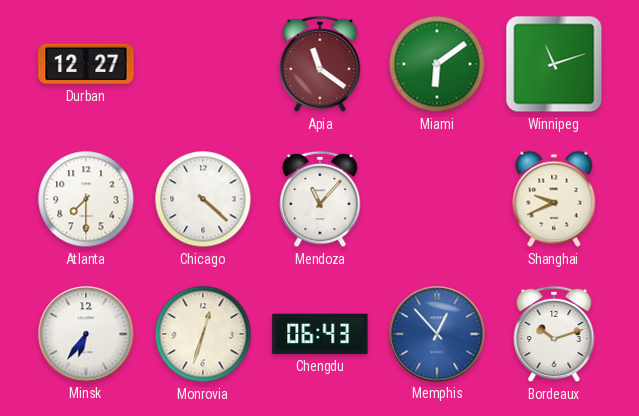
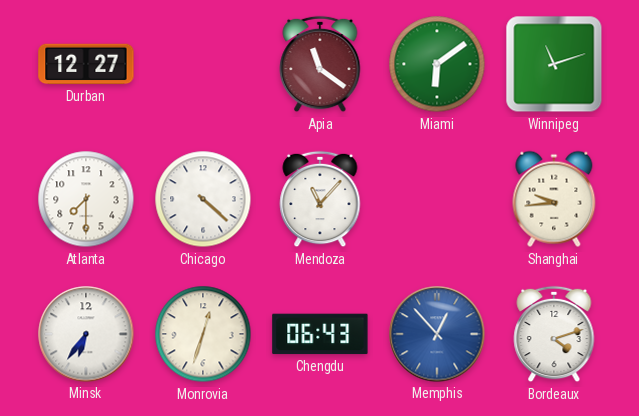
Shanghai: 9:41 -> 9:44 (554, 199)
Bordeaux: 10:12 -> 4:12 (554, 334)
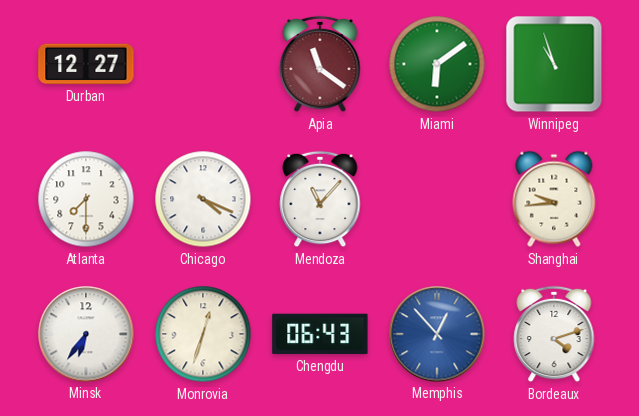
Winnipeg: 11:12 -> 10:57 (554, 64)
Chicago: 4:22 -> 4:19 (203, 199)
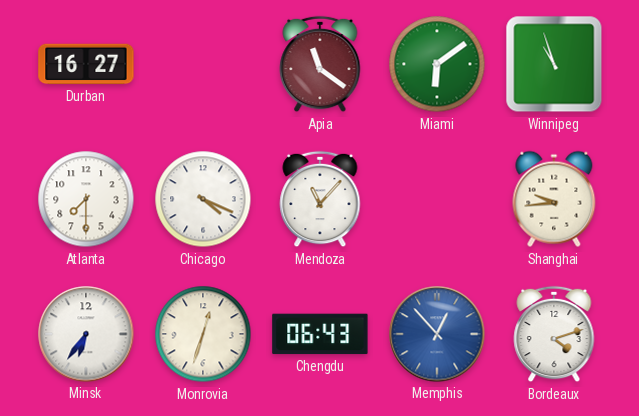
Durban: 12:27 -> 16:27 (86, 64)
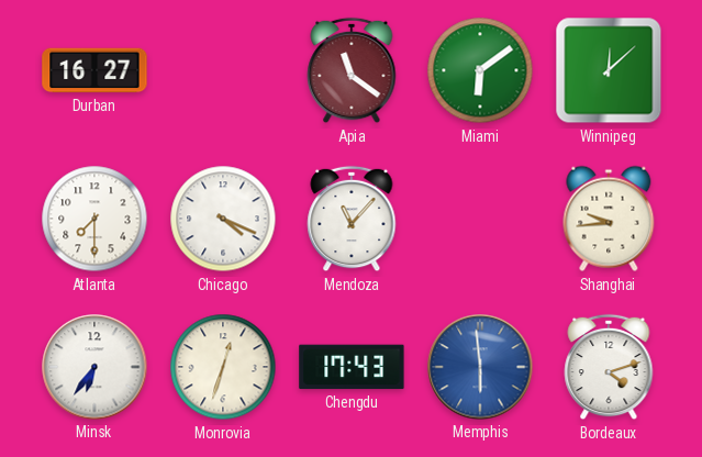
Winnipeg: 10:57 -> 12:08 (609, 70)
Chengdu: 06:43 -> 17:43 (352, 367)
Memphis: 12:53 -> 5:59 (480, 367)
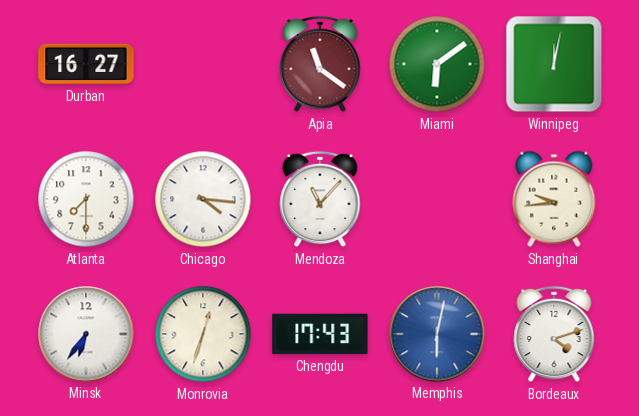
Winnipeg: 12:08 -> 12:02 (554, 64)
Chicago: 4:19 -> 4:16 (203, 199)
Memphis: 5:59 -> 6:02 (437, 334)
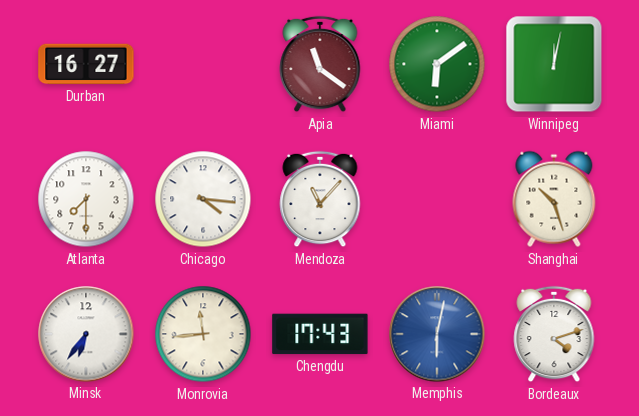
Shanghai: 9:44 -> 10:27 (554, 199)
Monrovia: 12:33 -> 11:44 (203, 334)
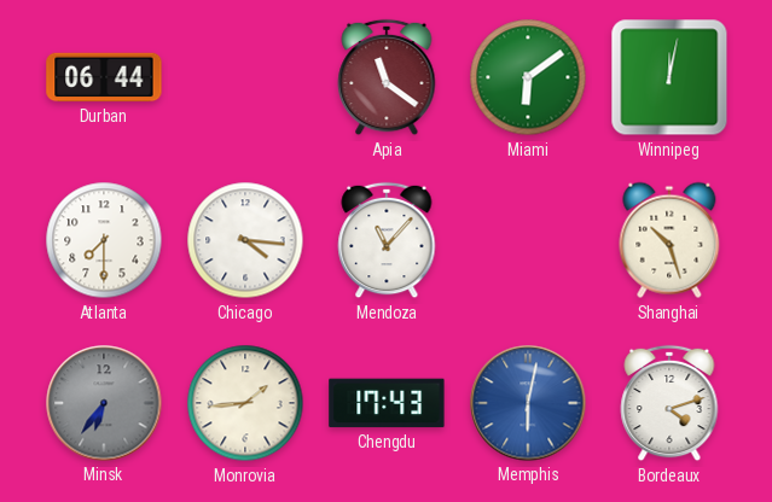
Durban: 16:27 -> 06:44 (104, 77)
Minsk dial: white -> grey (104, 403)
Monrovia: 11:44 -> 1:44 (245, 403)
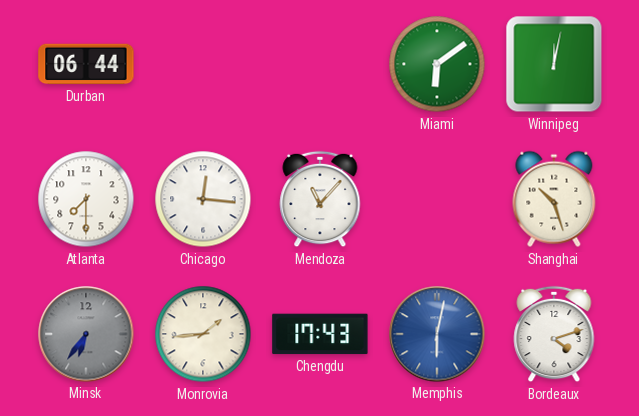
Apia: 11:21 -> none (387, 77)
Chicago: 4:16 -> 12:16 (203, 199)
